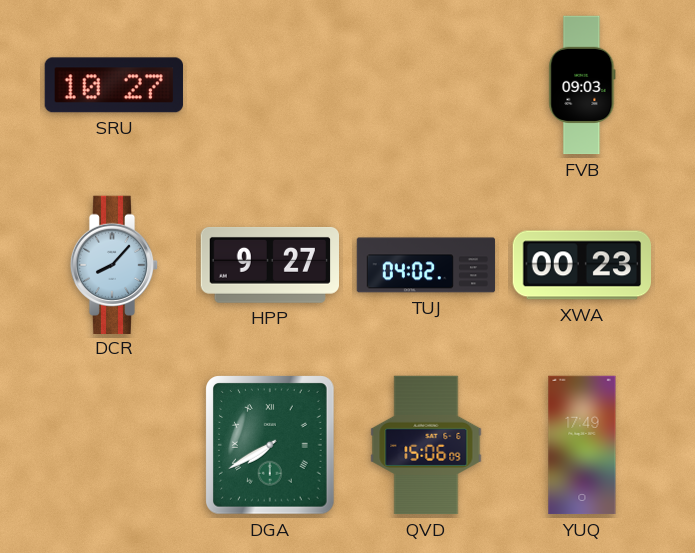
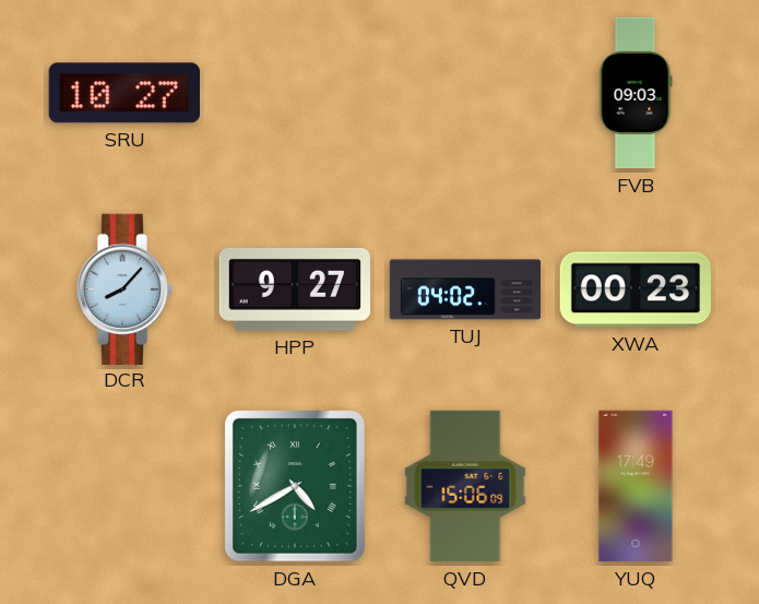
DGA: 7:40 -> 4:40 (296, 486)
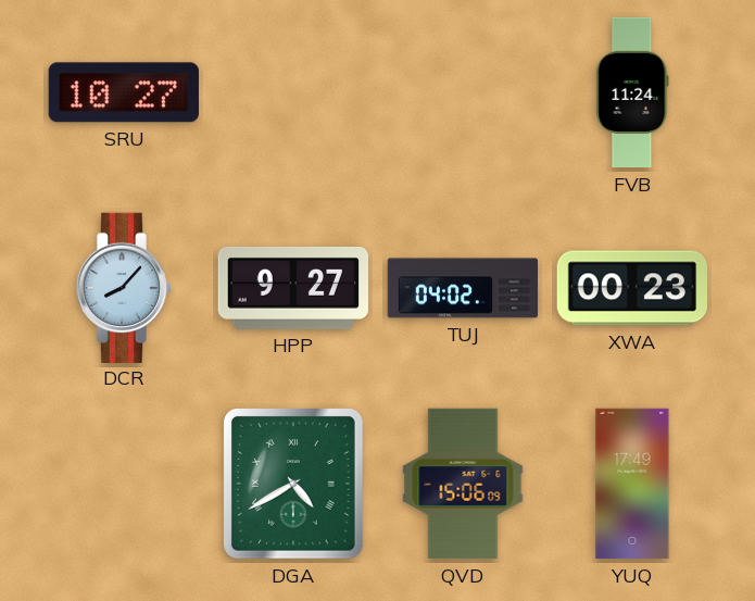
FVB: 09:03 -> 11:24 (632, 92)
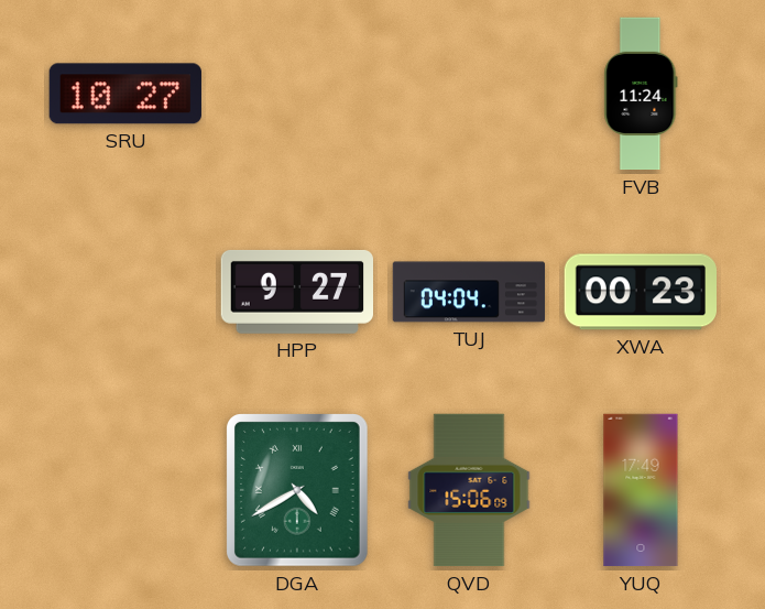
DCR: 8:07 -> none (124, 287)
TUJ: 04:02 -> 04:04 (469, 292)
